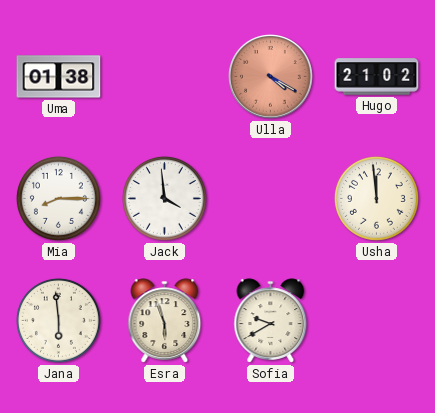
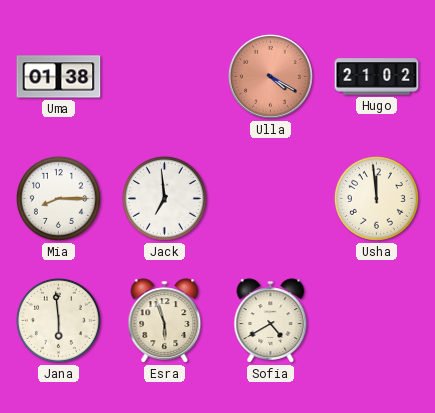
Jack: 3:59 -> 6:59 (164, 198)
Sofia: 9:40 -> 4:40 (271, 321)
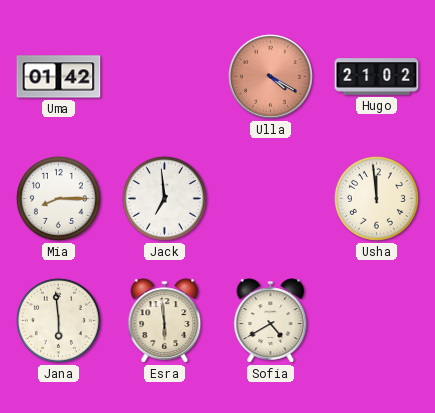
Uma: 01:38 -> 01:42 (59, 77)
Esra: 5:57 -> 5:59 (165, 321)
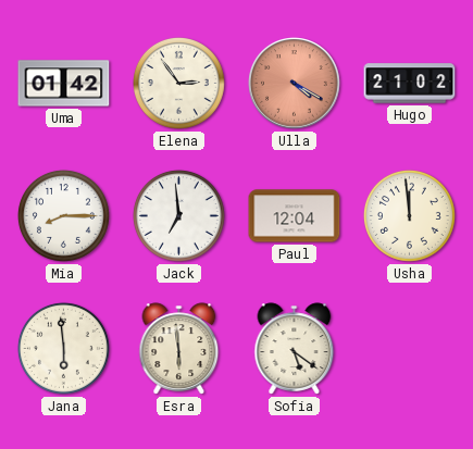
Elena: none -> 2:54 (178, 83)
Paul: none -> 12:04 (295, 216)
Sofia: 4:40 -> 5:21 (295, 349)
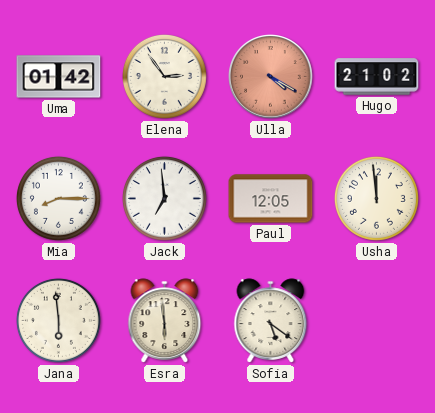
Paul: 12:04 -> 12:05 (271, 199)
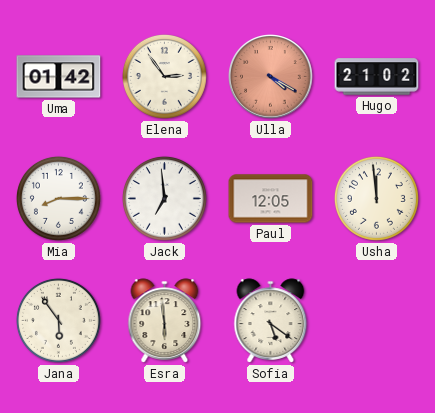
Jana: 5:59 -> 5:54 (58, 320)
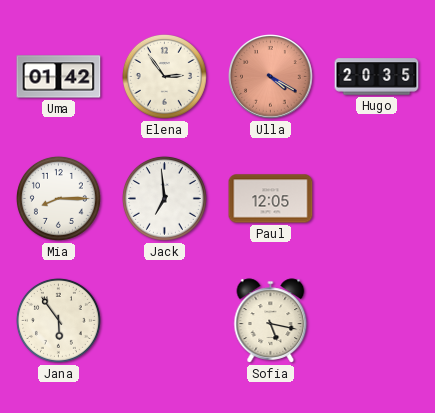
Hugo: 21:02 -> 20:35 (377, 77)
Usha: 11:59 -> none (376, 198)
Esra: 5:59 -> none (165, 321)
Sofia: 5:21 -> 5:17 (271, 321)
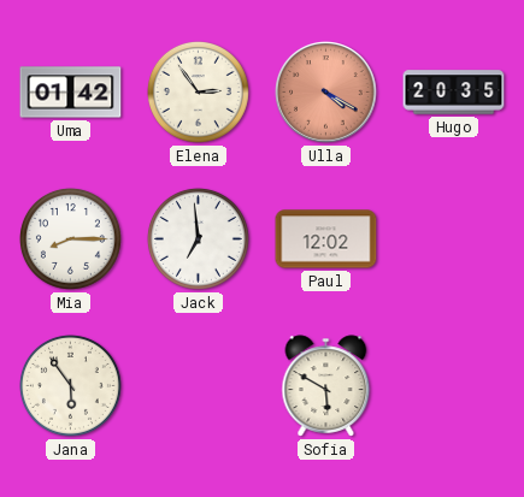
Paul: 12:05 -> 12:02 (326, 239)
Sofia: 5:17 -> 5:50 (326, 386)
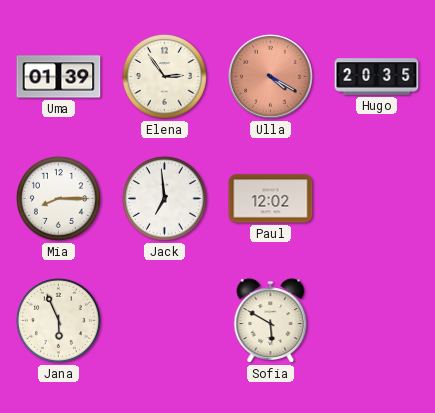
Uma: 01:42 -> 01:39 (59, 77)
Jana: 5:54 -> 5:56 (58, 320)
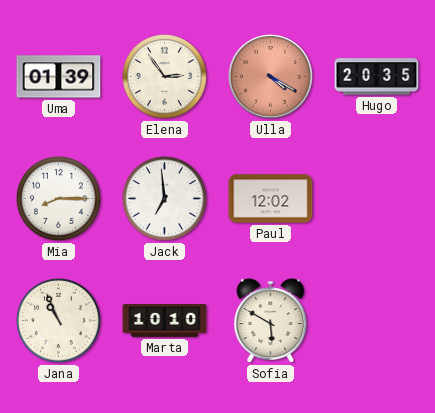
Jana: 5:56 -> 10:56 (58, 320)
Marta: none -> 10:10 (165, 321)
